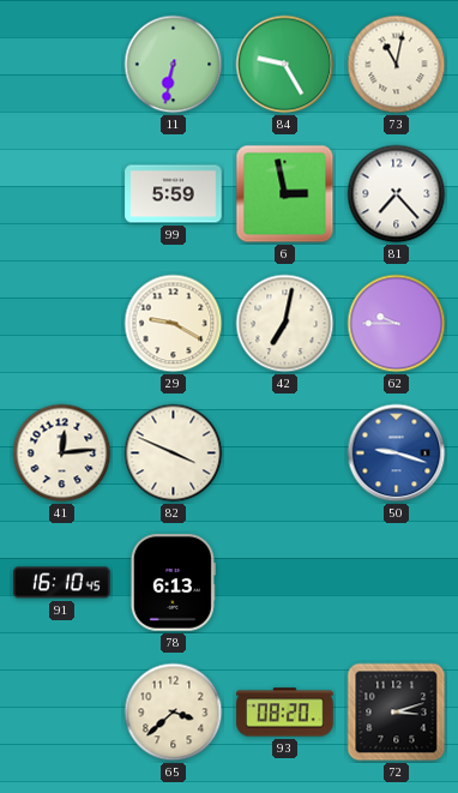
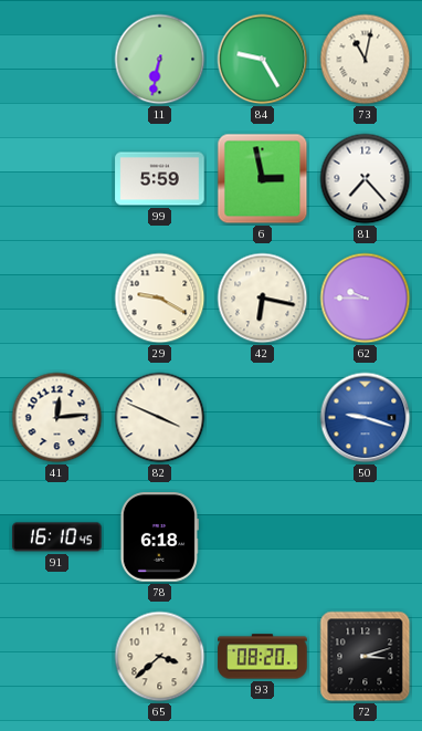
42: 7:02 -> 6:17 (263, 299)
78: 6:13 -> 6:18 (159, 537)
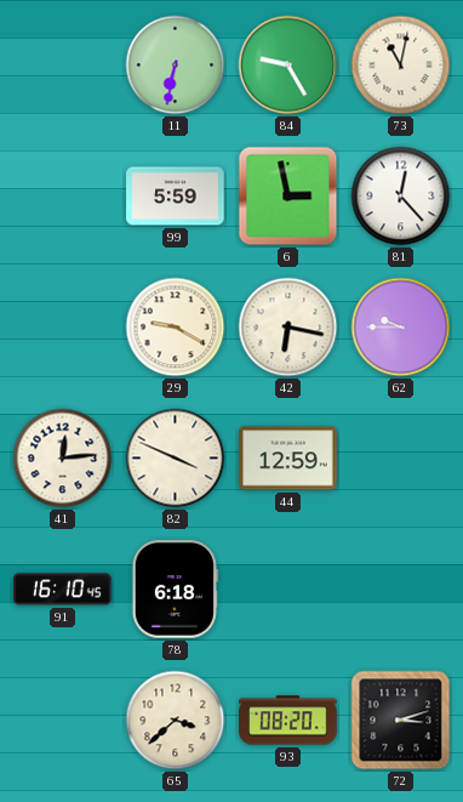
81: 7:23 -> 12:23 (401, 197)
44: none -> 12:59 (288, 459)
50: 9:18 -> none (366, 418)
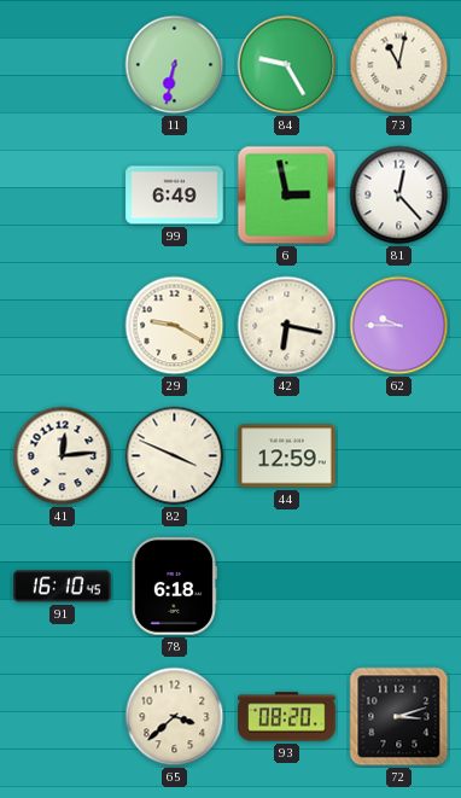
99: 5:59 -> 6:49 (175, 196)
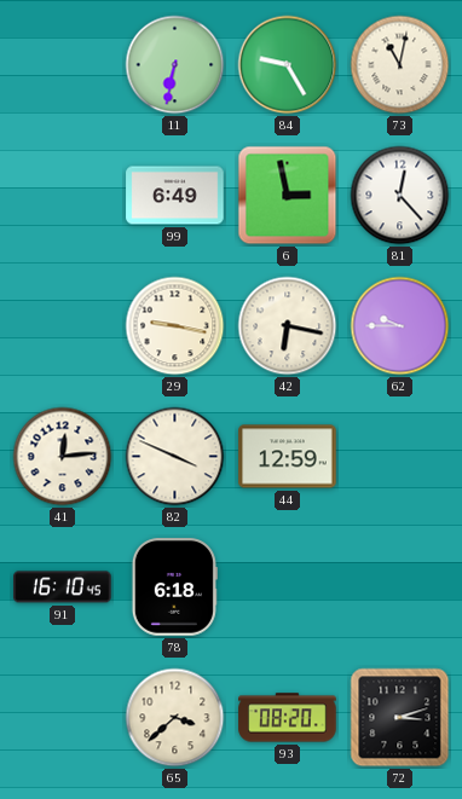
29: 9:20 -> 9:17 (175, 326)
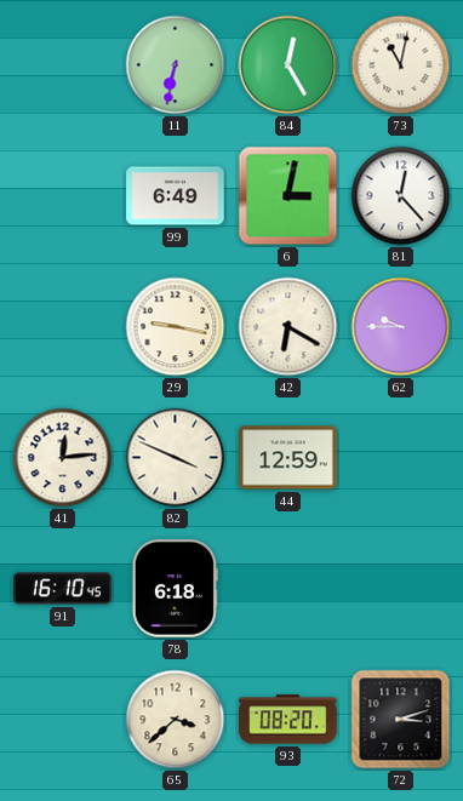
84: 9:25 -> 12:25 (288, 65)
6: 2:58 -> 3:02 (288, 196)
42: 6:17 -> 6:20 (288, 327)
